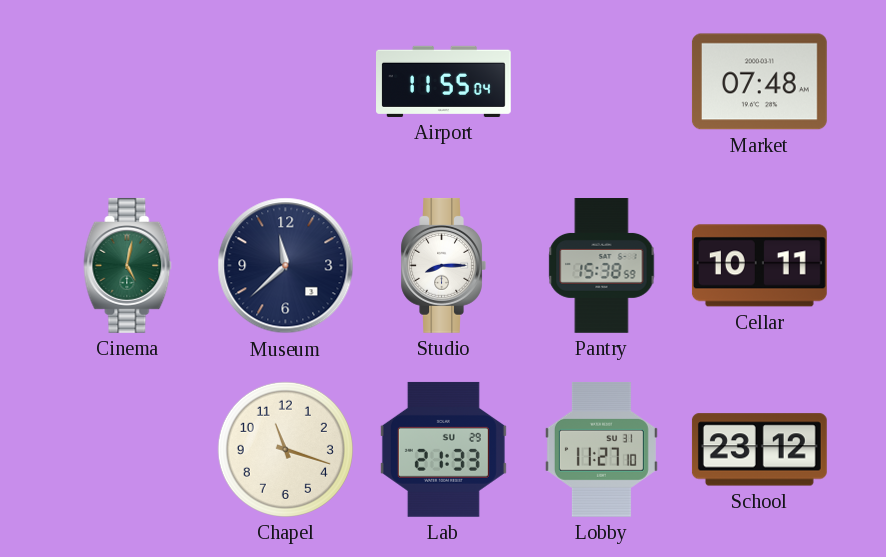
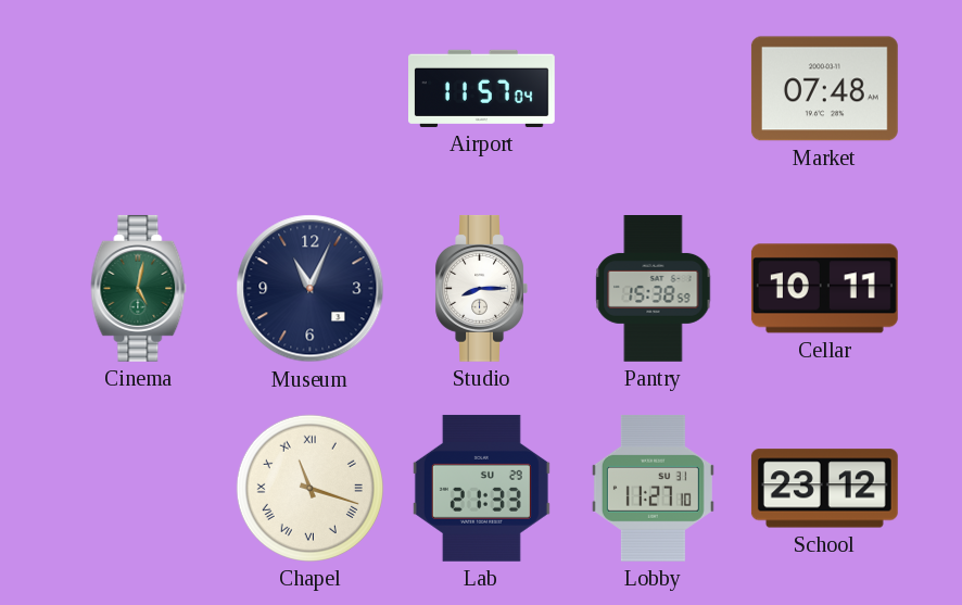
Airport: 11:55 -> 11:57 (482, 88)
Museum: 11:38 -> 11:04 (311, 289)
Chapel numerals: Arabic -> Roman (309, 488)
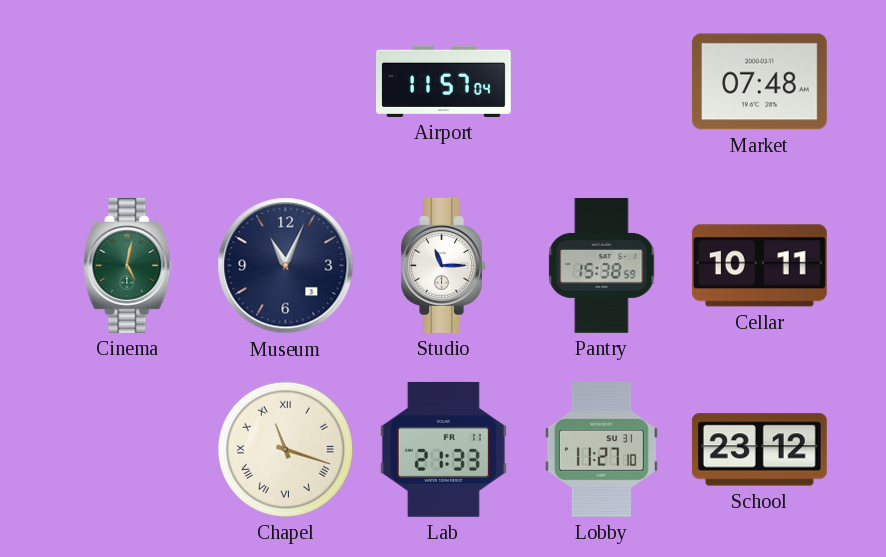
Studio: 8:15 -> 11:15 (443, 265)
Lab date: SU 29 -> FR 11 (443, 449)
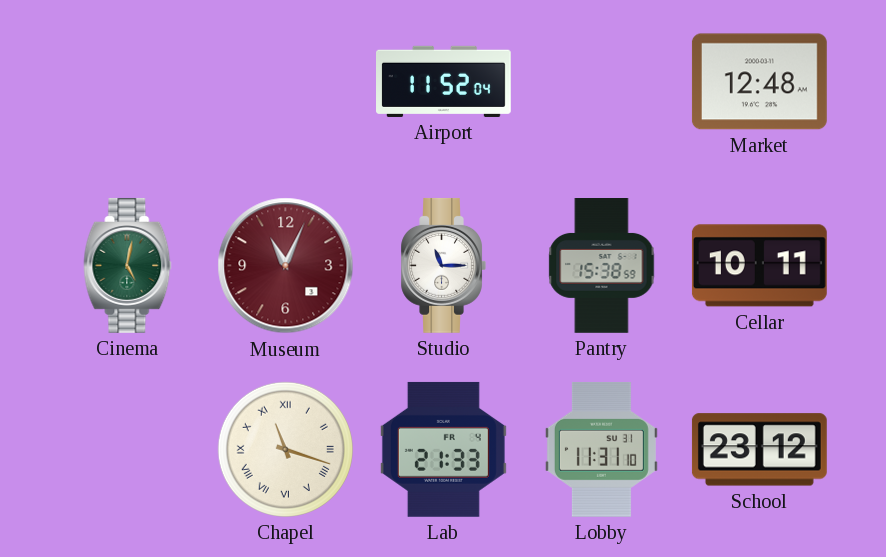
Airport: 11:57 -> 11:52 (444, 81)
Market: 07:48 -> 12:48 (759, 82)
Museum dial: navy -> burgundy (286, 266)
Lab date: FR 11 -> FR 4 (443, 449)
Lobby: 11:27 -> 11:31 (601, 449)
